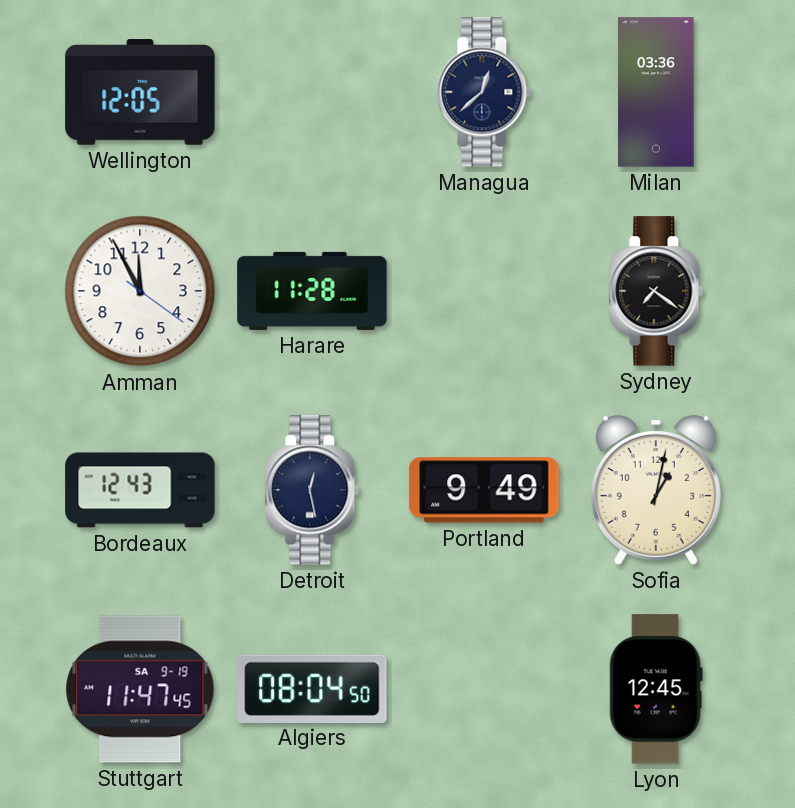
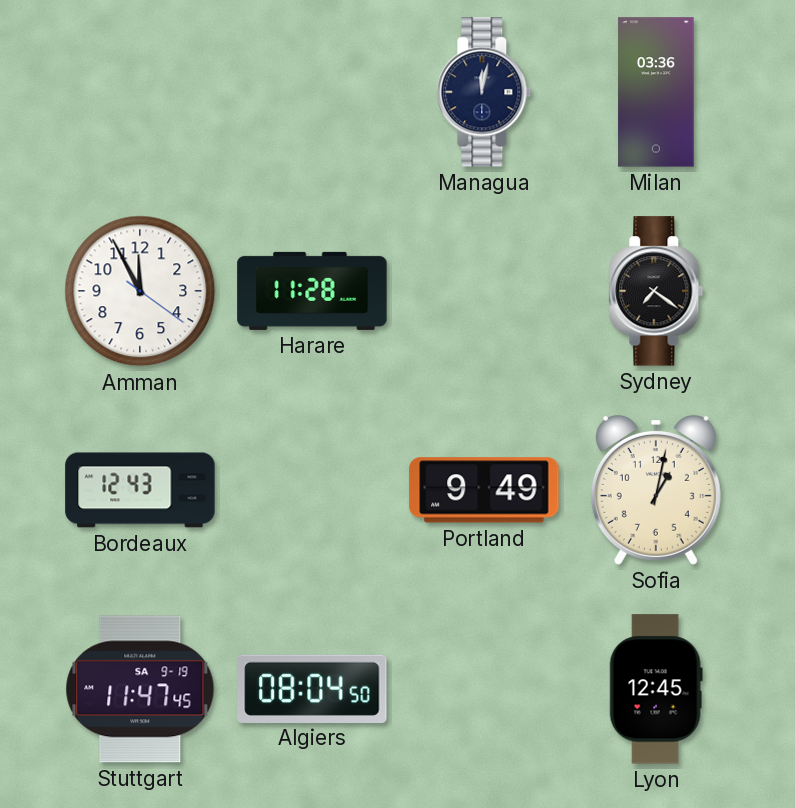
Wellington: 12:05 -> none (140, 92)
Managua: 12:38 -> 12:02 (484, 92)
Detroit: 12:28 -> none (312, 490)
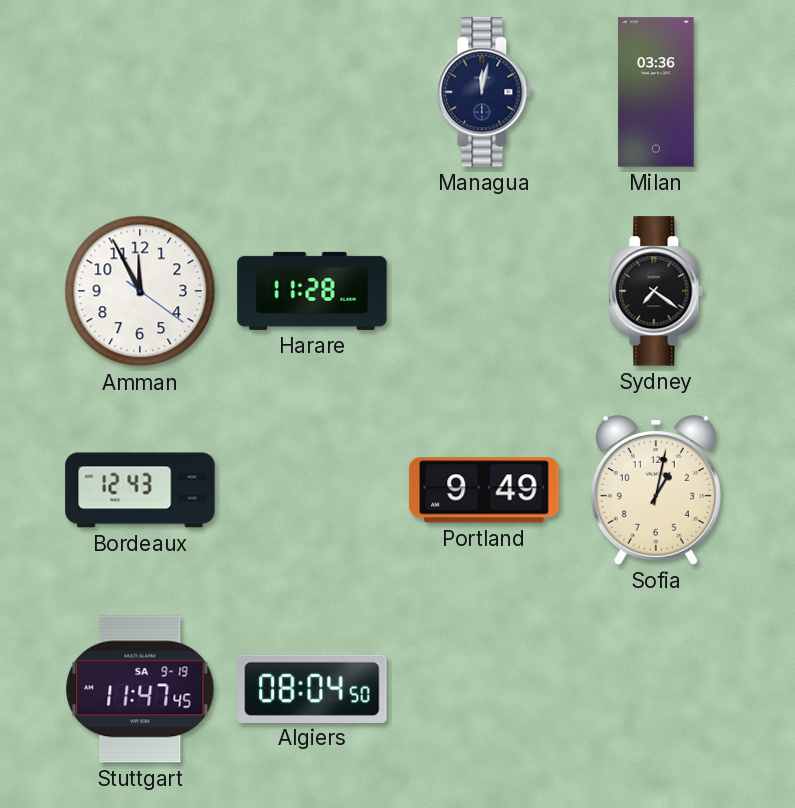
Lyon: 12:45 -> none (656, 689)
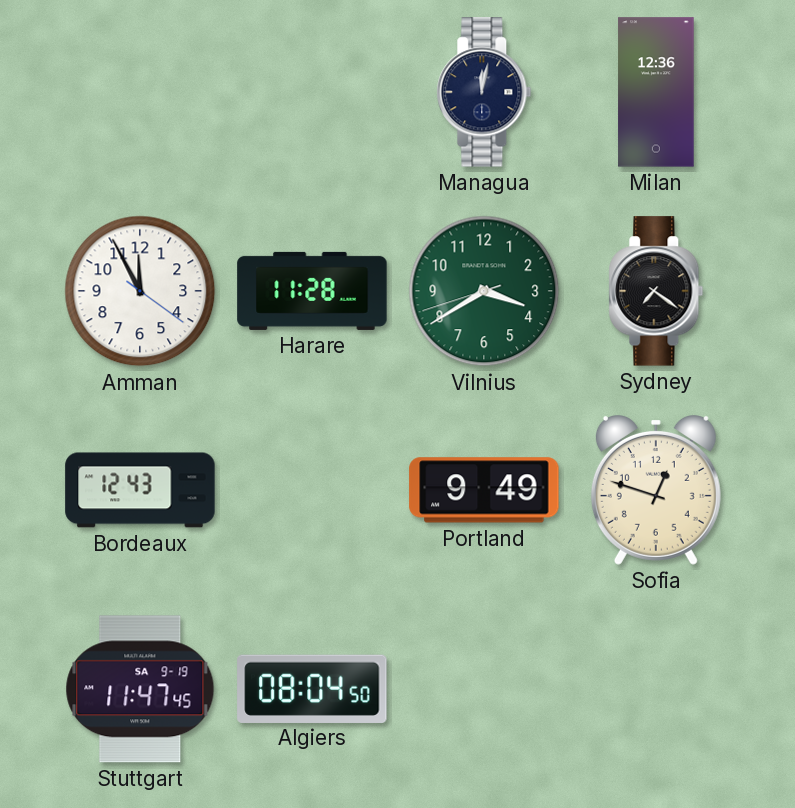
Milan: 03:36 -> 12:36 (656, 92)
Vilnius: none -> 3:39 (484, 291)
Sofia: 1:02 -> 12:48 (656, 491)
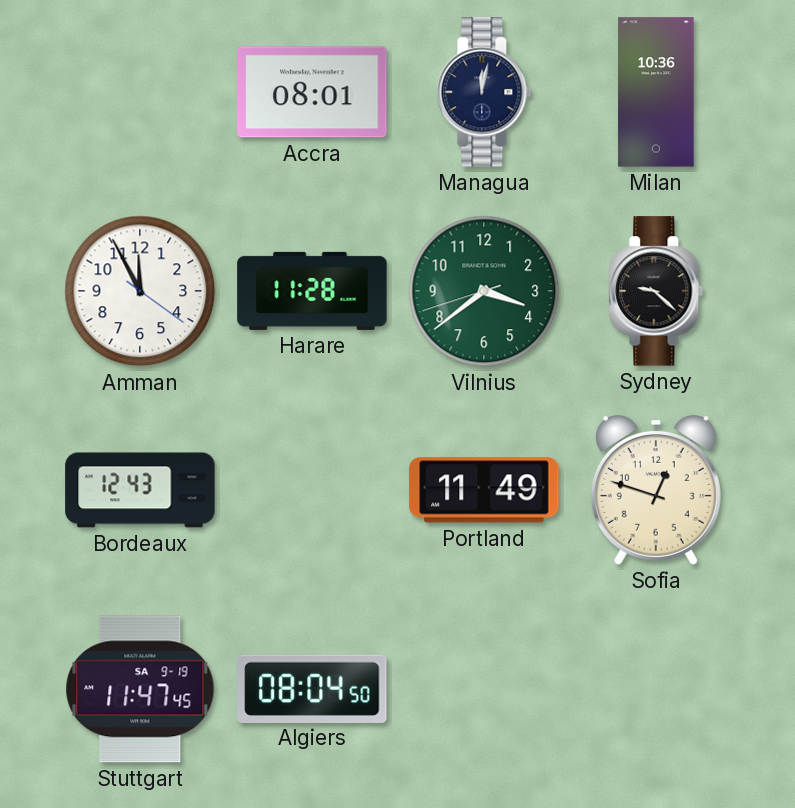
Accra: none -> 08:01 (312, 92)
Milan: 12:36 -> 10:36 (656, 92)
Vilnius: 3:39 -> 3:38 (484, 291)
Sydney: 7:21 -> 9:22 (656, 291)
Portland: 9:49 -> 11:49 (484, 490)
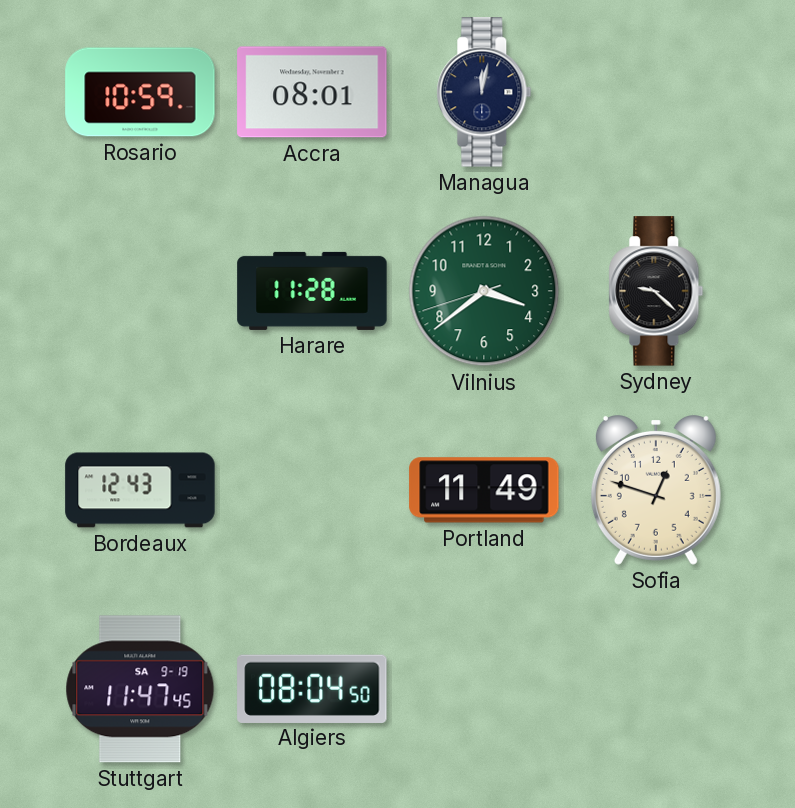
Rosario: none -> 10:59 (140, 92)
Milan: 10:36 -> none (656, 92)
Amman: 11:55 -> none (140, 291)
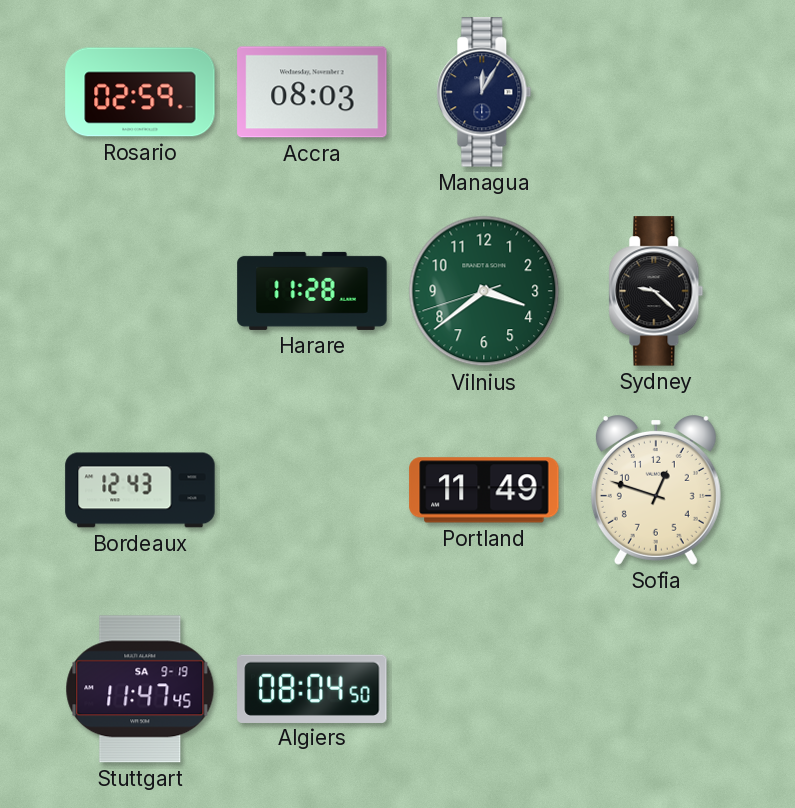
Rosario: 10:59 -> 02:59 (140, 92)
Accra: 08:01 -> 08:03 (312, 92)
Managua: 12:02 -> 12:05 (484, 92)
